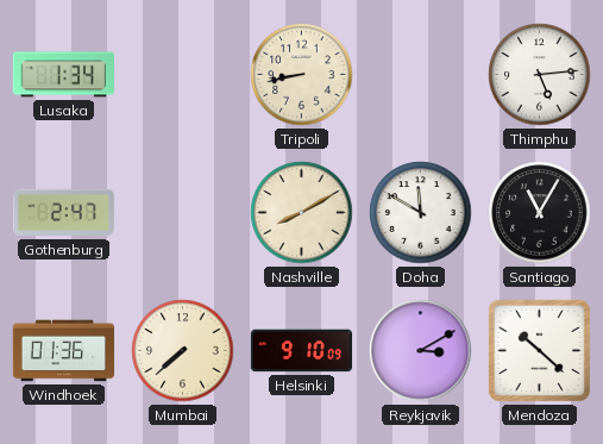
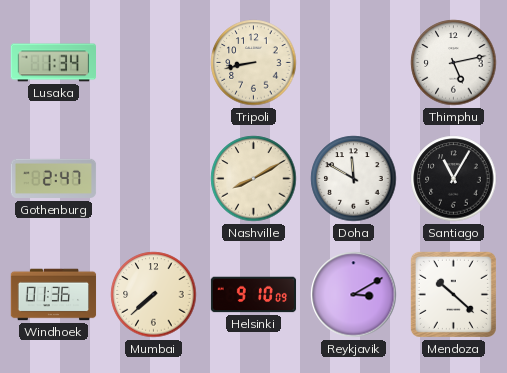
Thimphu: 5:14 -> 5:13 (454, 63)
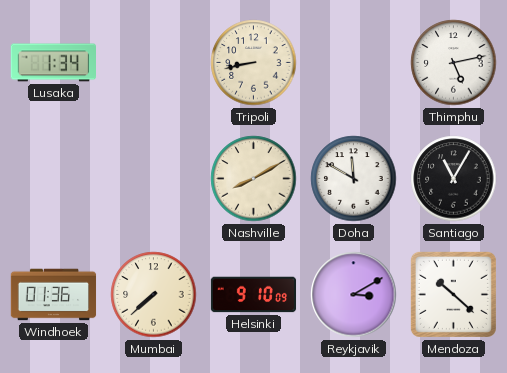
Gothenburg: 2:47 -> none (54, 179)
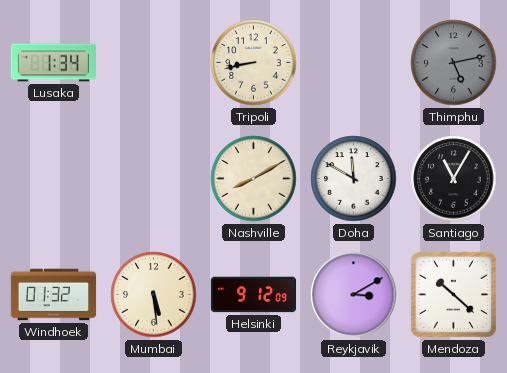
Thimphu dial: white -> grey (454, 63)
Windhoek: 01:36 -> 01:32 (54, 295)
Mumbai: 7:38 -> 5:29 (154, 295)
Helsinki: 9:10 -> 9:12 (254, 295)
